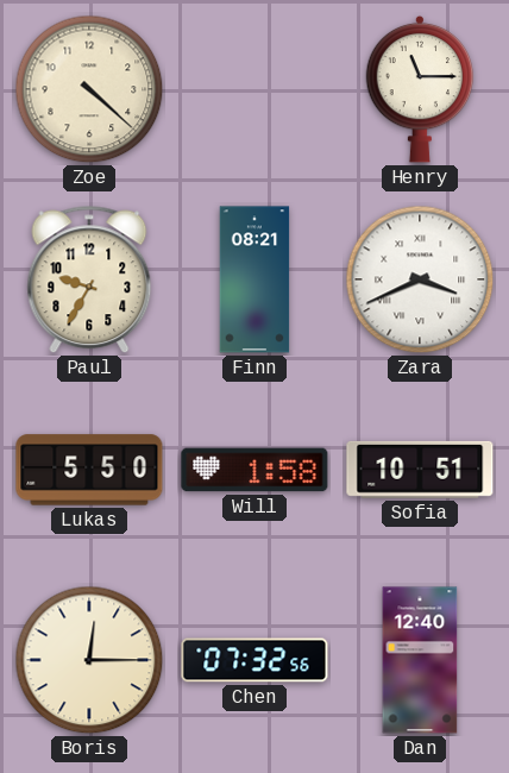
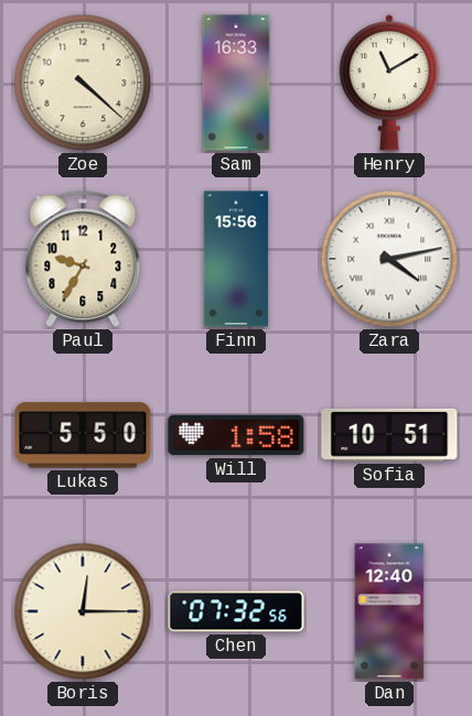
Sam: none -> 16:33 (236, 83)
Henry: 11:15 -> 11:10 (389, 83)
Finn: 08:21 -> 15:56 (236, 259)
Zara: 3:41 -> 4:13 (389, 259)
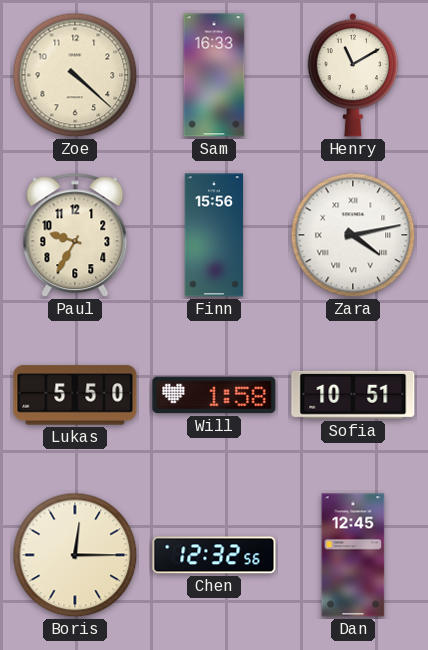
Chen: 07:32 -> 12:32 (214, 555)
Dan: 12:40 -> 12:45 (353, 555)
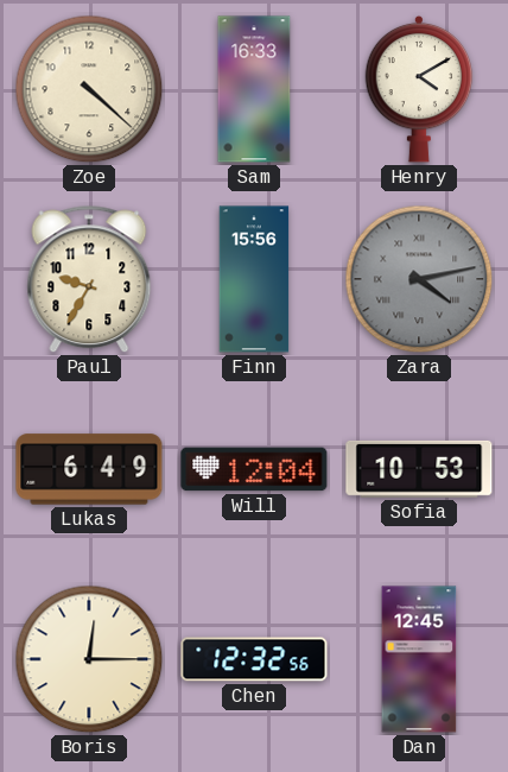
Henry: 11:10 -> 4:10 (419, 89)
Zara dial: white -> grey (419, 279)
Lukas: 5:50 -> 6:49 (89, 469)
Will: 1:58 -> 12:04 (254, 469)
Sofia: 10:51 -> 10:53 (419, 469)
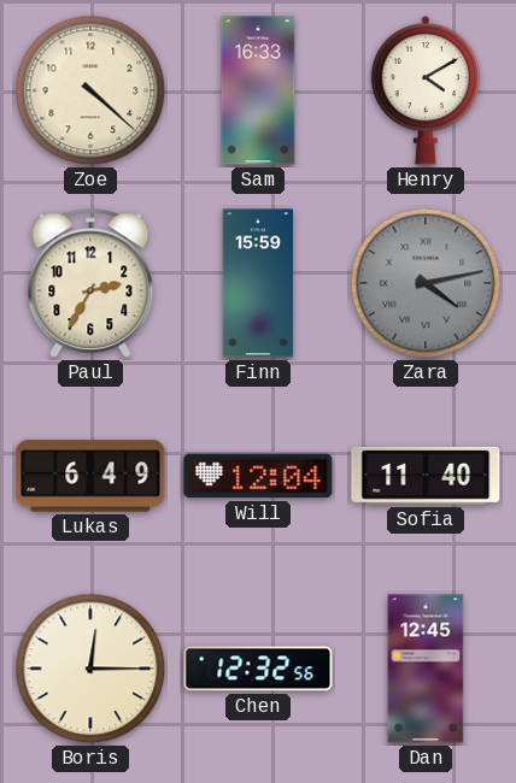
Paul: 9:35 -> 2:35 (90, 283)
Finn: 15:56 -> 15:59 (258, 283)
Sofia: 10:53 -> 11:40 (426, 476)
